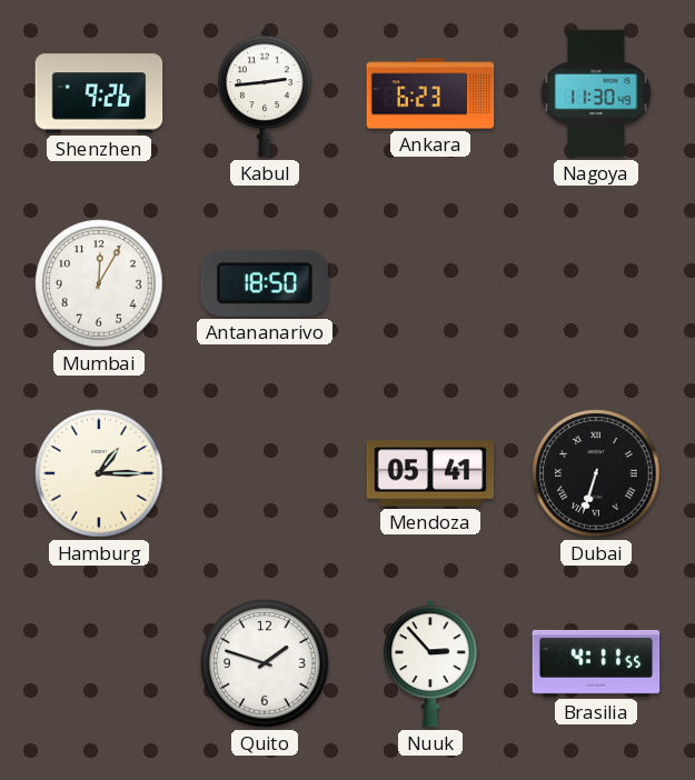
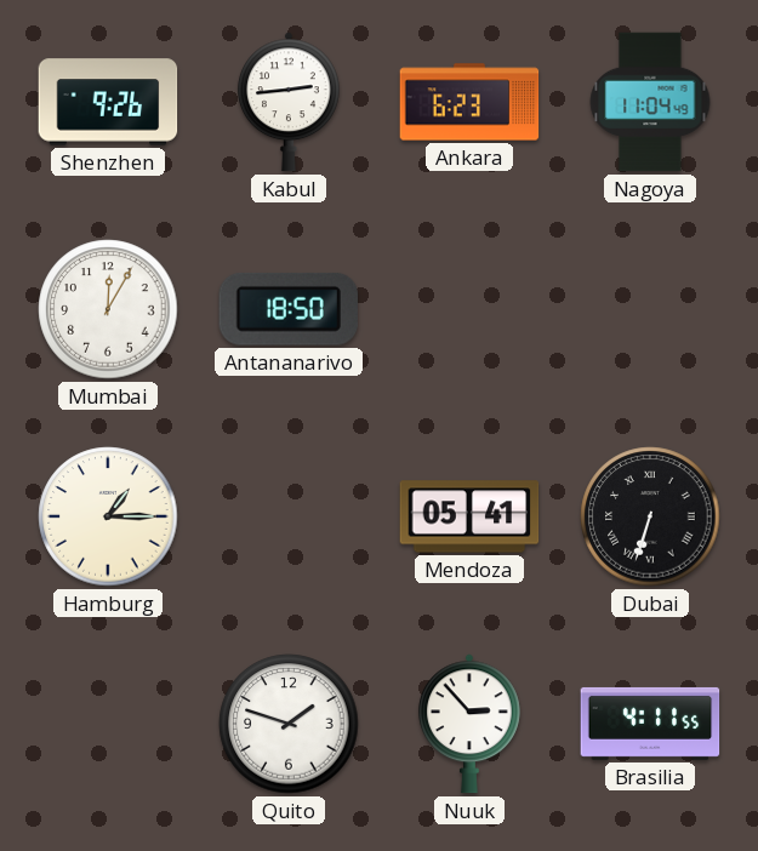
Nagoya: 11:30 -> 11:04 (650, 102)
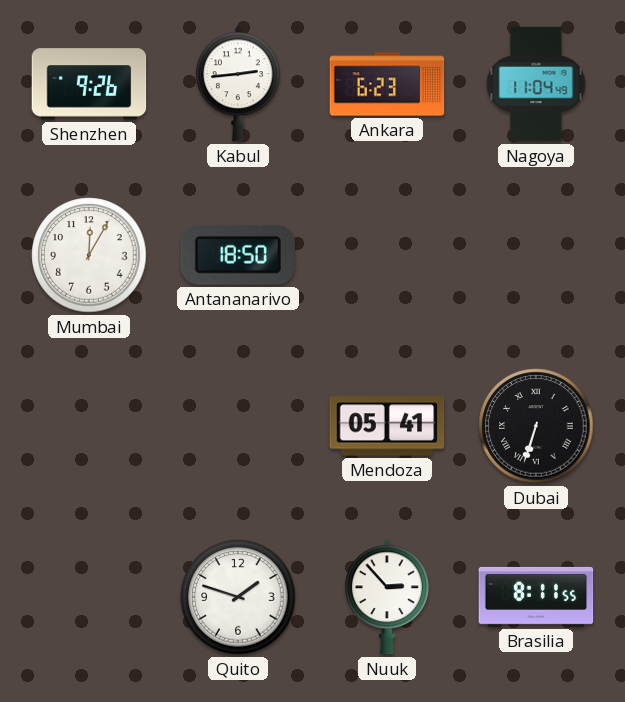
Hamburg: 1:15 -> none (108, 516)
Brasilia: 4:11 -> 8:11 (536, 597)
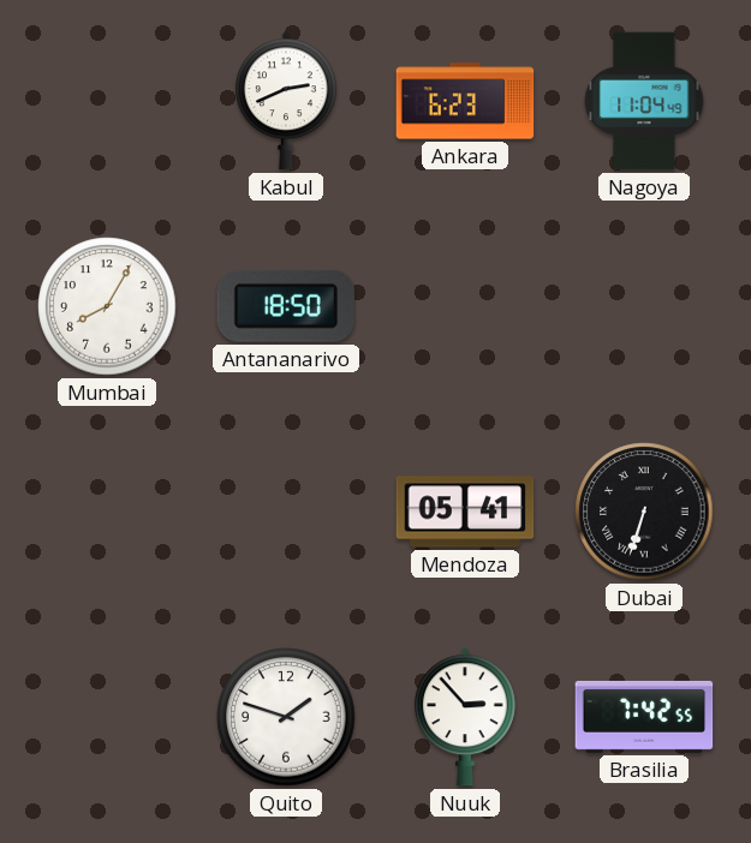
Shenzhen: 9:26 -> none (89, 84)
Kabul: 2:44 -> 2:41 (286, 101)
Mumbai: 12:05 -> 8:05 (107, 306)
Brasilia: 8:11 -> 7:42 (644, 717)
